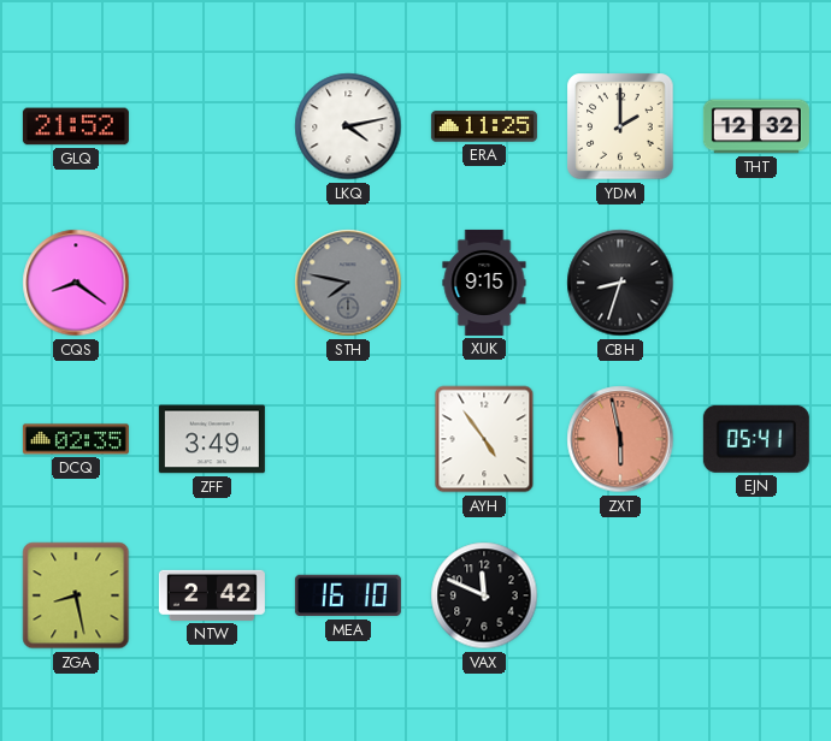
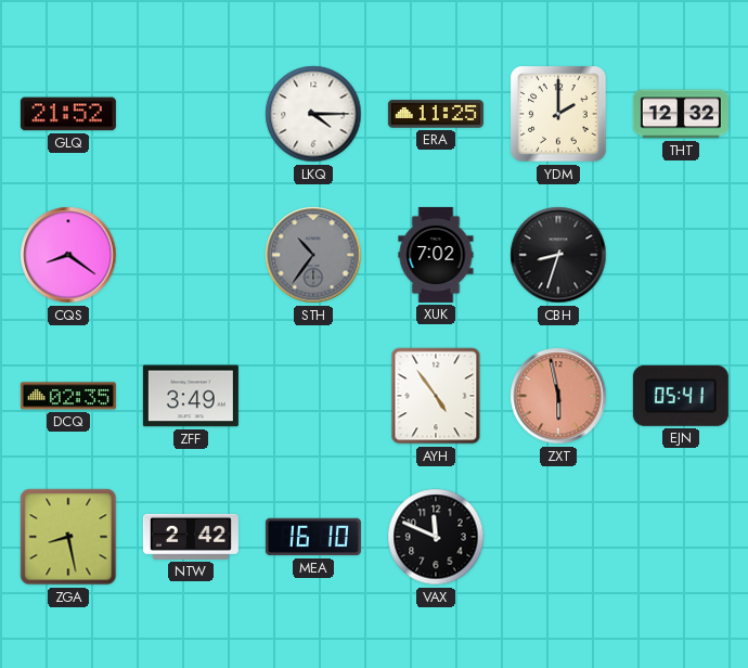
LKQ: 4:13 -> 4:15 (313, 114)
STH: 7:47 -> 10:36 (313, 255)
XUK: 9:15 -> 7:02 (436, 255)
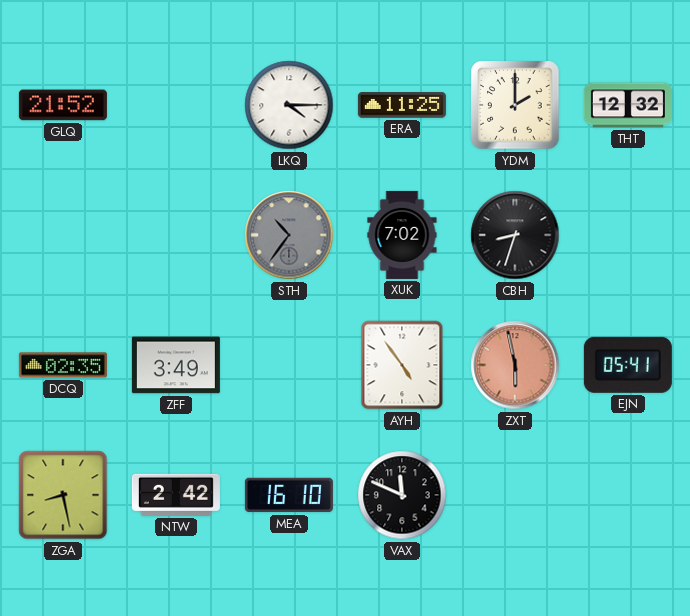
CQS: 8:21 -> none (68, 255)
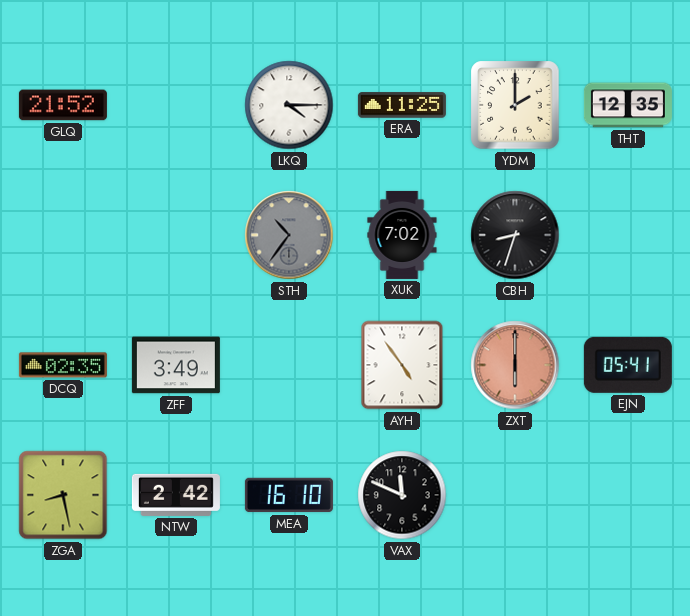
THT: 12:32 -> 12:35 (628, 105)
ZXT: 5:58 -> 6:00 (515, 365)
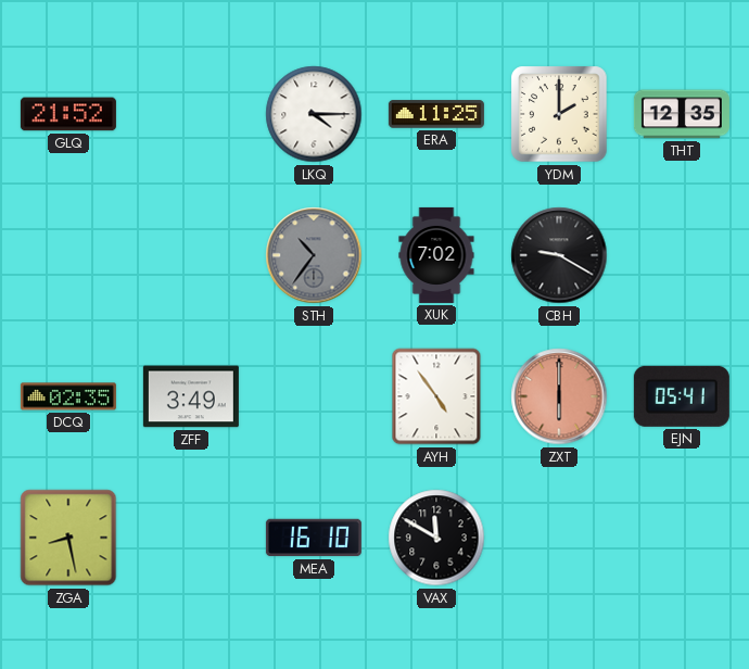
CBH: 8:33 -> 9:20 (559, 255)
NTW: 2:42 -> none (176, 495)
VAX: 11:49 -> 11:50 (436, 538)
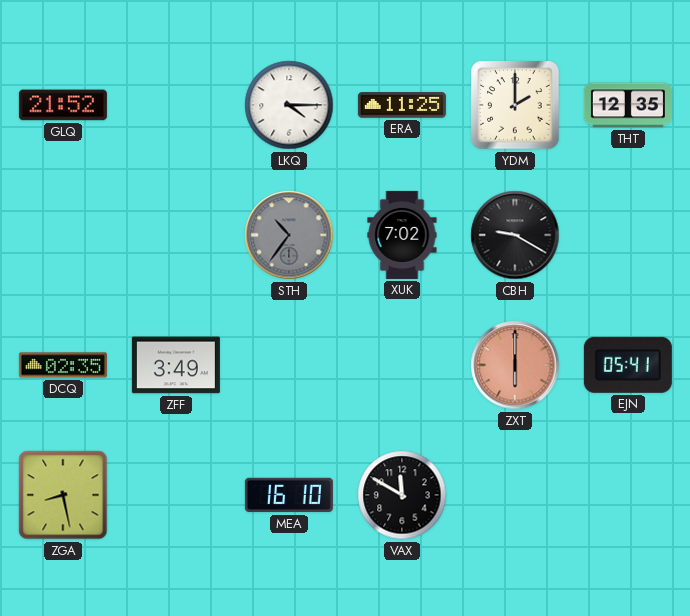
AYH: 4:54 -> none (436, 396)
